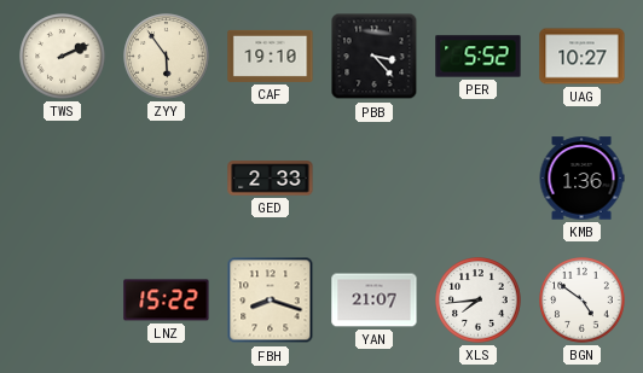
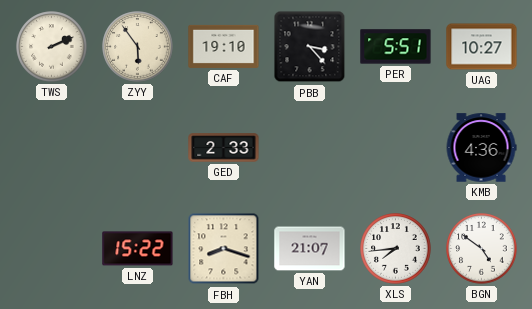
PER: 5:52 -> 5:51 (396, 47)
KMB: 1:36 -> 4:36 (481, 148)
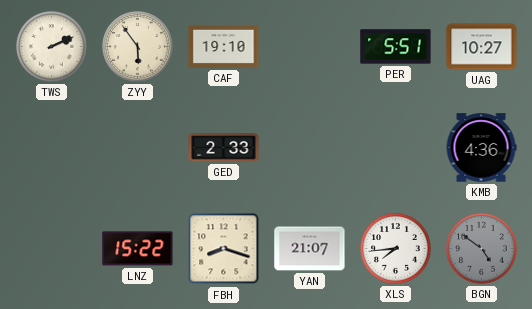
PBB: 3:23 -> none (310, 47)
BGN dial: white -> grey (482, 249)
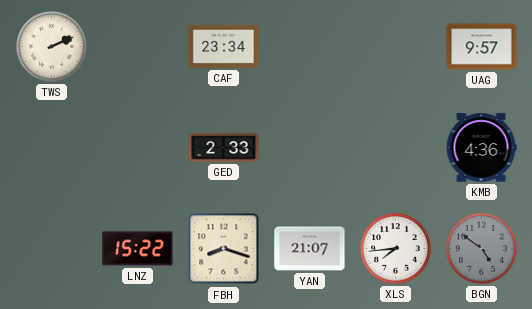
ZYY: 5:54 -> none (138, 47)
CAF: 19:10 -> 23:34 (224, 46)
PER: 5:51 -> none (396, 47)
UAG: 10:27 -> 9:57 (482, 47)
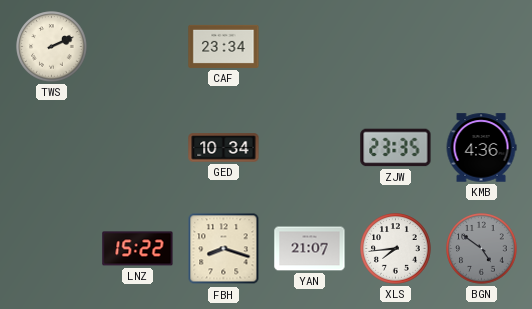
UAG: 9:57 -> none (482, 47)
GED: 2:33 -> 10:34 (224, 148)
ZJW: none -> 23:35 (396, 148)
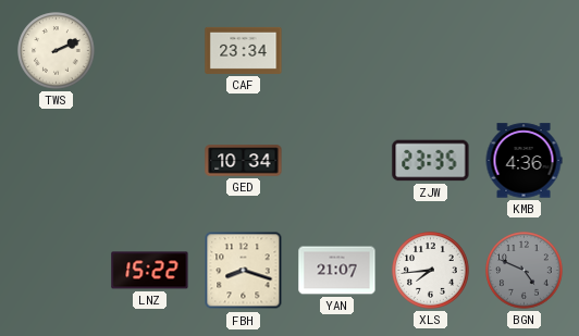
BGN: 4:51 -> 4:49 (525, 271)
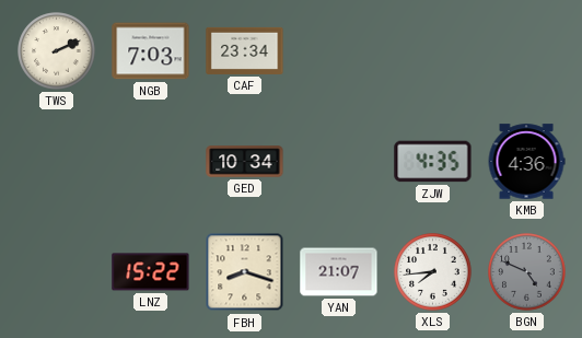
NGB: none -> 7:03 (151, 51)
ZJW: 23:35 -> 4:35 (433, 162)
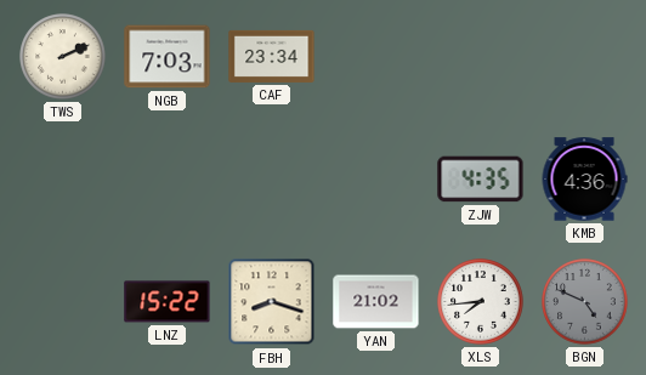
GED: 10:34 -> none (245, 162)
YAN: 21:07 -> 21:02 (376, 302)
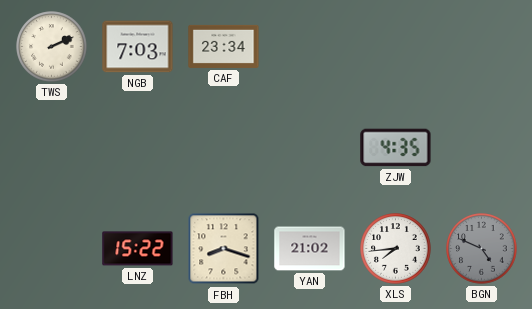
KMB: 4:36 -> none (584, 180)
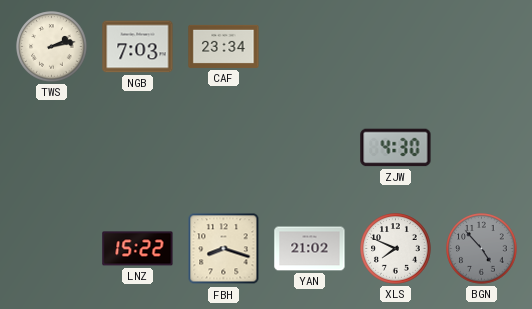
TWS: 2:11 -> 2:13 (52, 47)
ZJW: 4:35 -> 4:30 (396, 148)
XLS: 7:44 -> 7:49 (396, 249)
BGN: 4:49 -> 4:53 (482, 249)
